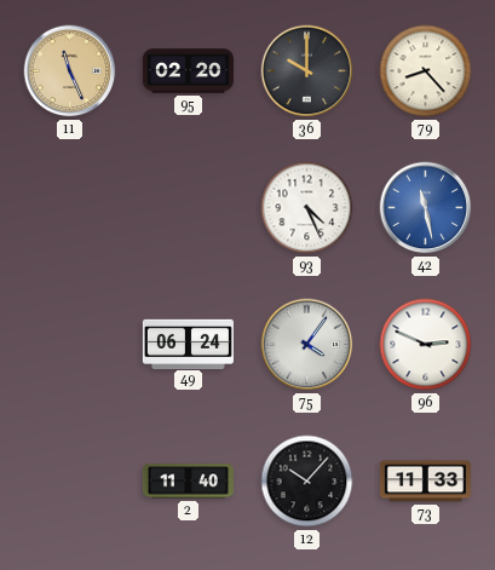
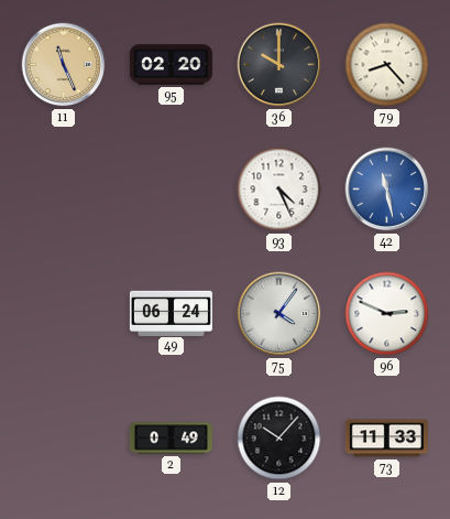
2: 11:40 -> 0:49 (171, 439)
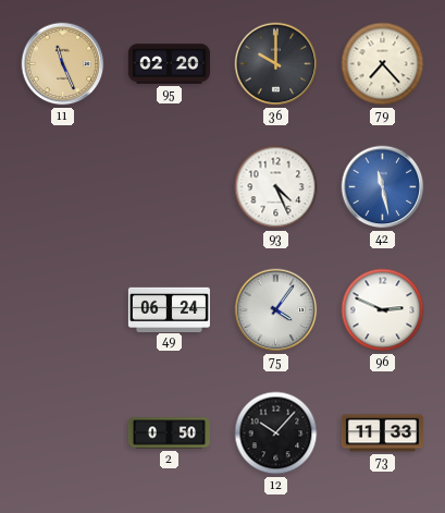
79: 8:23 -> 7:23 (383, 64)
2: 0:49 -> 0:50 (169, 433)
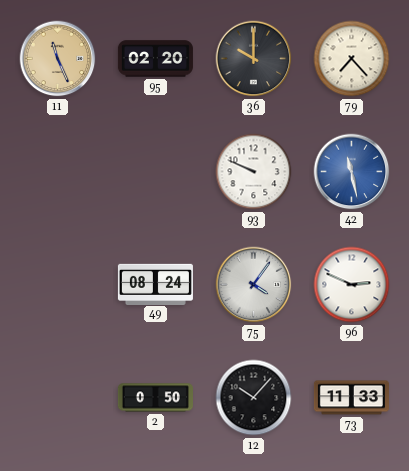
93: 4:26 -> 9:49 (254, 172)
49: 06:24 -> 08:24 (155, 284)
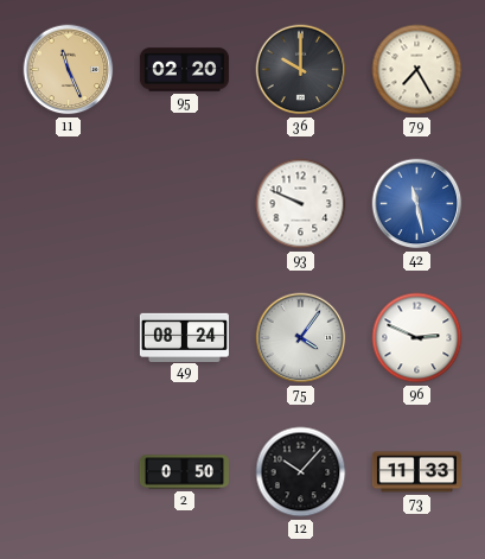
79: 7:23 -> 7:25 (417, 70)
